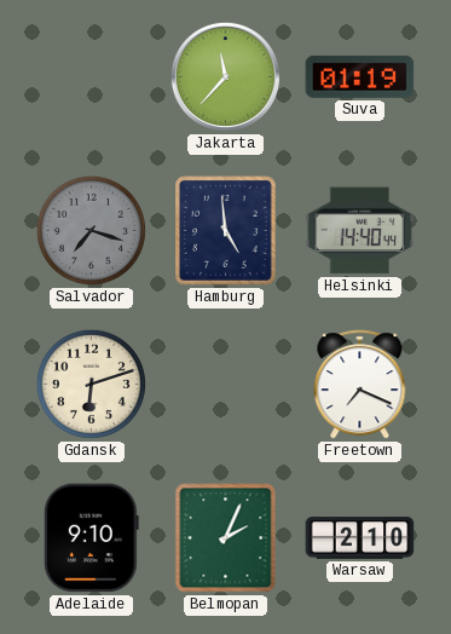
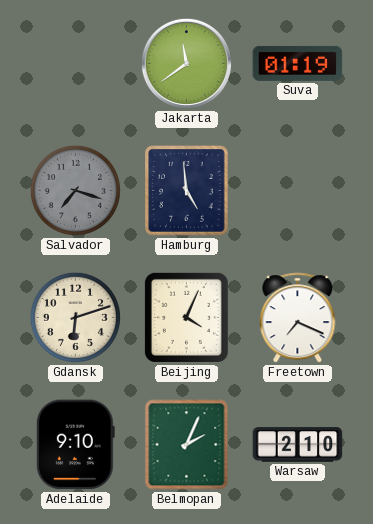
Jakarta: 11:37 -> 11:39 (186, 63)
Helsinki: 14:40 -> none (360, 231)
Beijing: none -> 4:04 (186, 317)
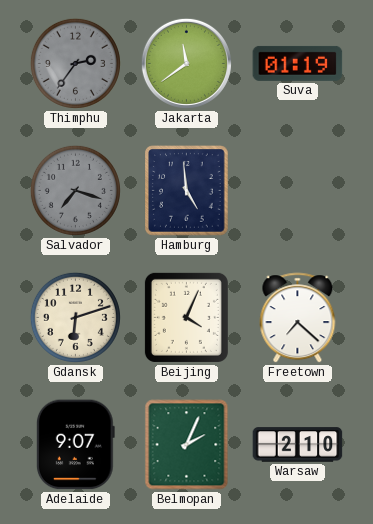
Thimphu: none -> 2:36 (75, 63)
Freetown: 7:19 -> 7:22 (298, 318)
Adelaide: 9:10 -> 9:07 (75, 445)
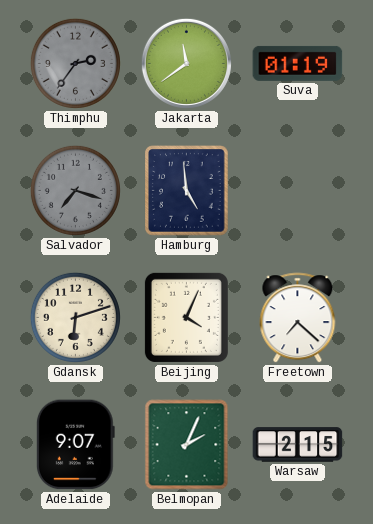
Warsaw: 2:10 -> 2:15 (298, 445)
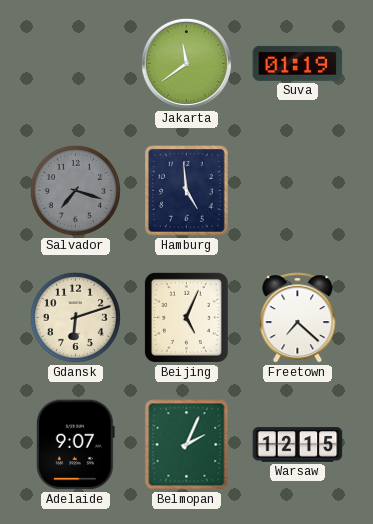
Thimphu: 2:36 -> none (75, 63)
Beijing: 4:04 -> 5:04 (186, 317)
Warsaw: 2:15 -> 12:15 (298, 445)
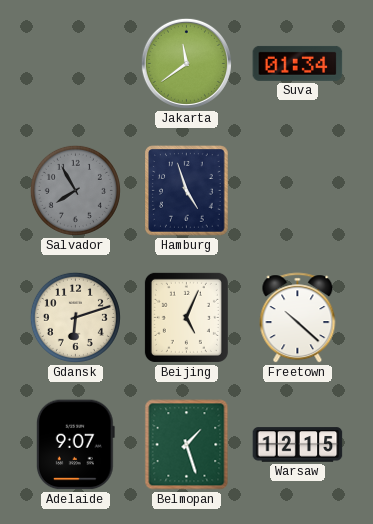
Suva: 01:19 -> 01:34 (298, 63)
Salvador: 7:18 -> 7:55 (75, 190)
Hamburg: 4:59 -> 4:57 (187, 191)
Freetown: 7:22 -> 10:22 (298, 318)
Belmopan: 2:04 -> 1:27 (187, 445)
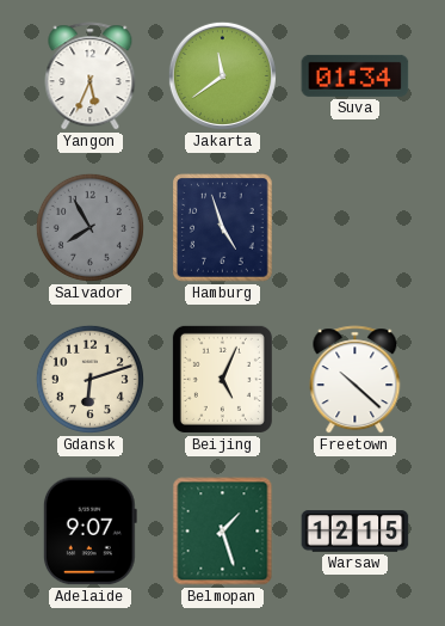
Yangon: none -> 5:34 (91, 76)
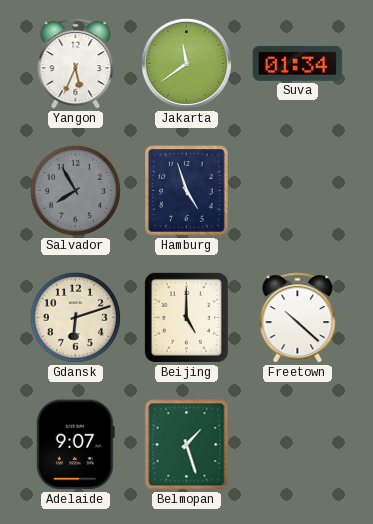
Beijing: 5:04 -> 5:00 (186, 317)
Warsaw: 12:15 -> none (356, 532)
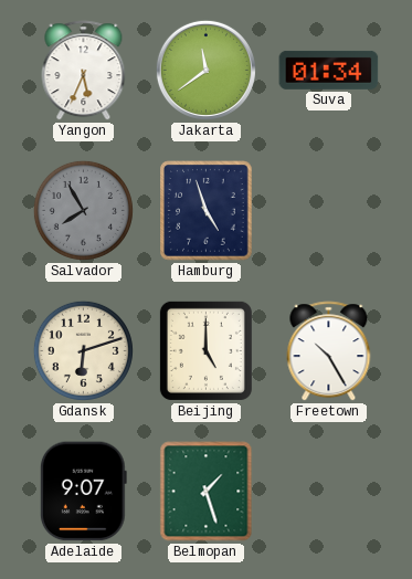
Freetown: 10:22 -> 10:25 (329, 351)
